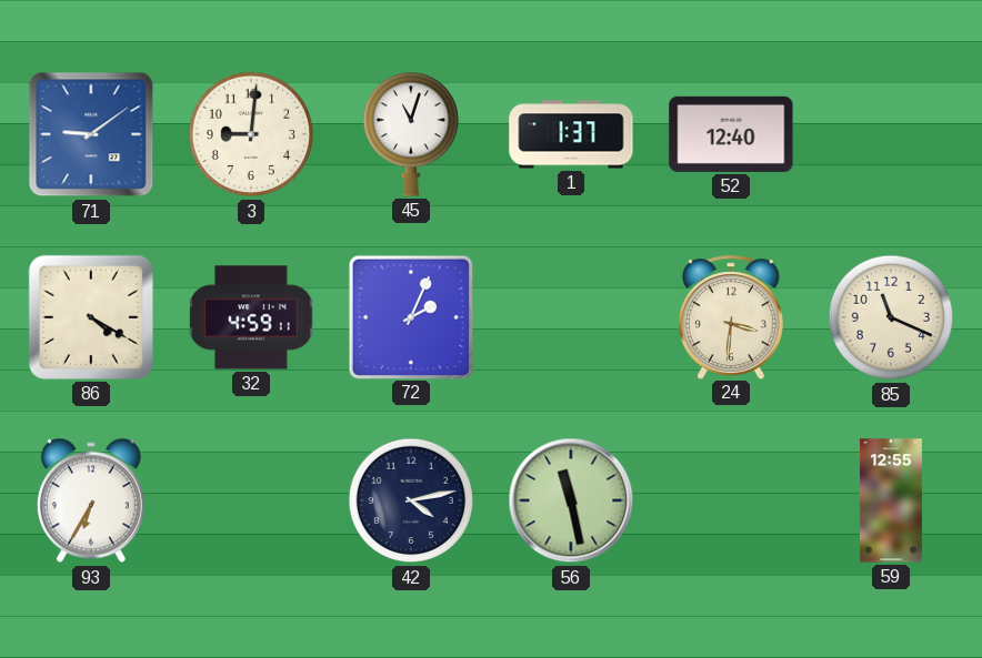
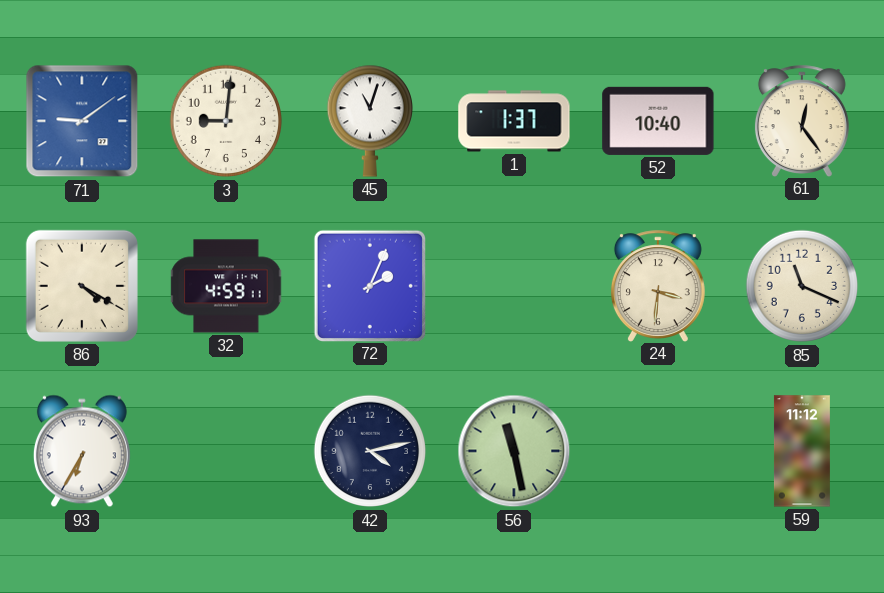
52: 12:40 -> 10:40 (658, 121)
61: none -> 12:24 (802, 121)
59: 12:55 -> 11:12 (802, 451)
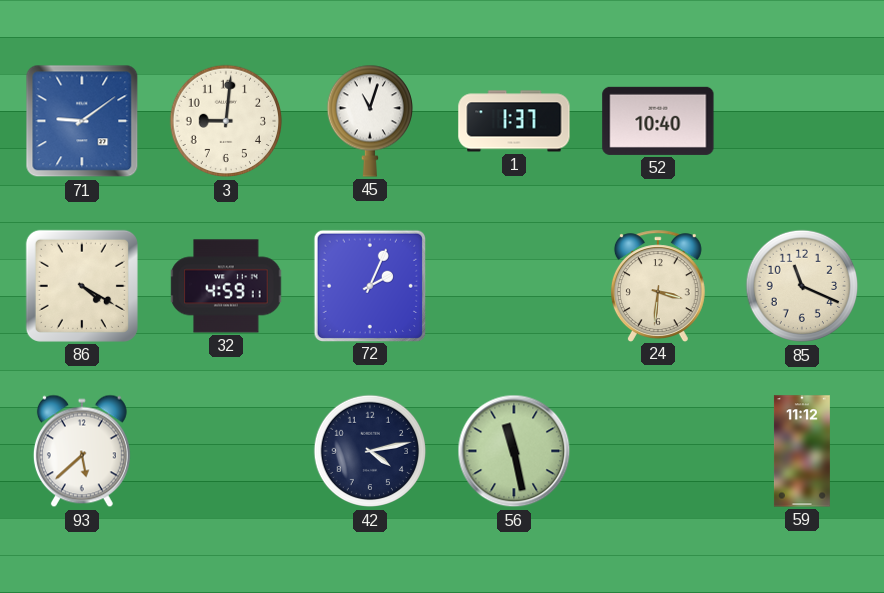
61: 12:24 -> none (802, 121)
93: 6:35 -> 5:38 (82, 451)
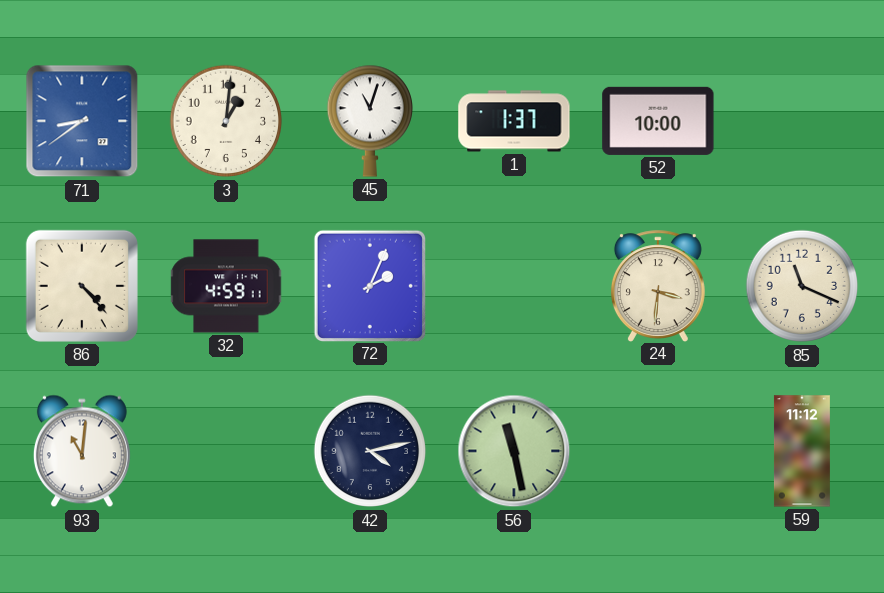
71: 9:09 -> 8:39 (82, 121)
3: 9:01 -> 1:01 (226, 121)
52: 10:40 -> 10:00 (658, 121)
86: 4:20 -> 4:23 (82, 286)
93: 5:38 -> 11:01 (82, 451)
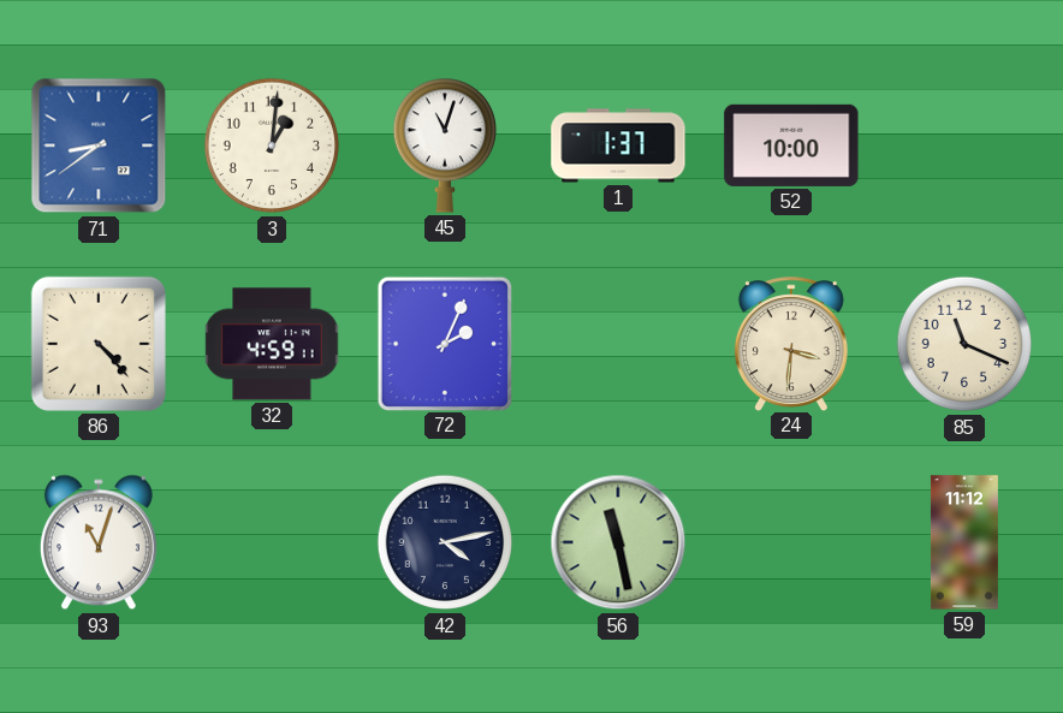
93: 11:01 -> 11:03 (99, 542)
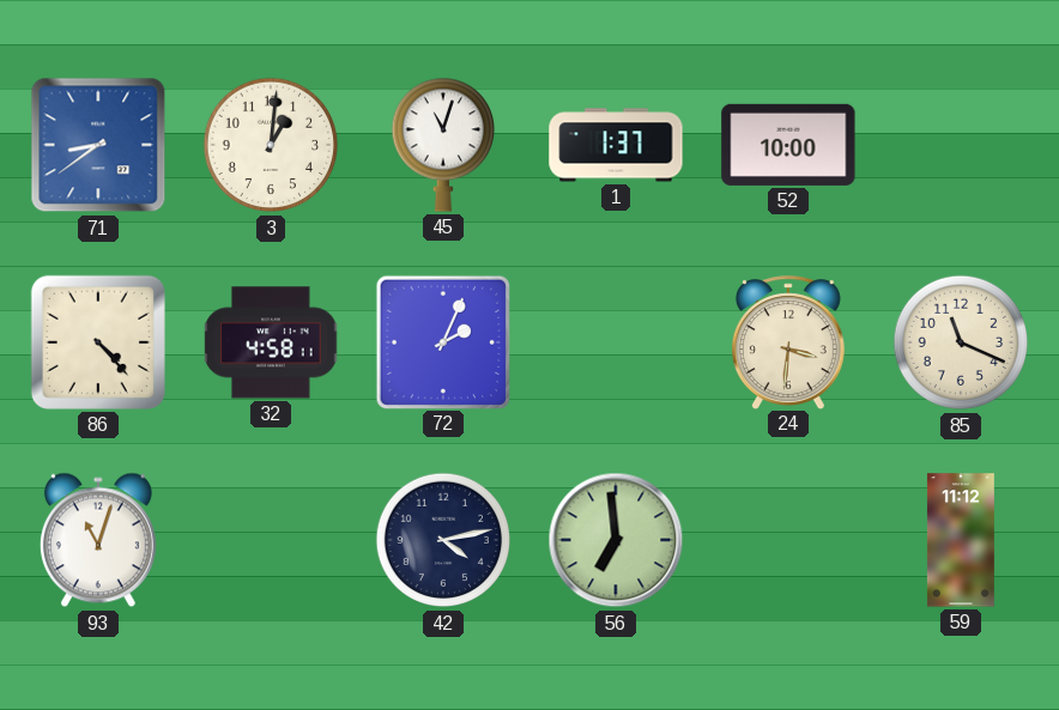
32: 4:59 -> 4:58 (271, 342)
56: 11:28 -> 6:59 (616, 540)
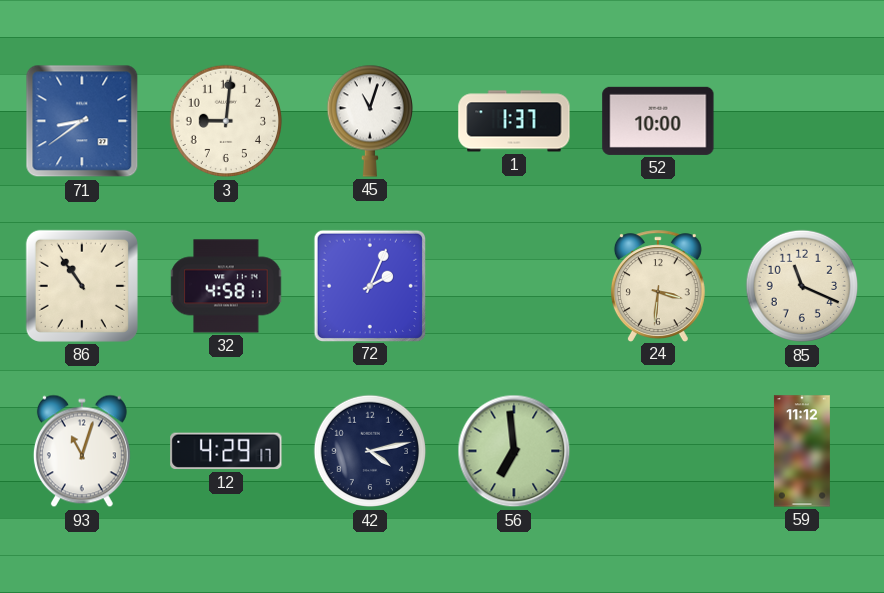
3: 1:01 -> 9:01 (226, 121)
86: 4:23 -> 10:54 (82, 286)
12: none -> 4:29 (226, 451)
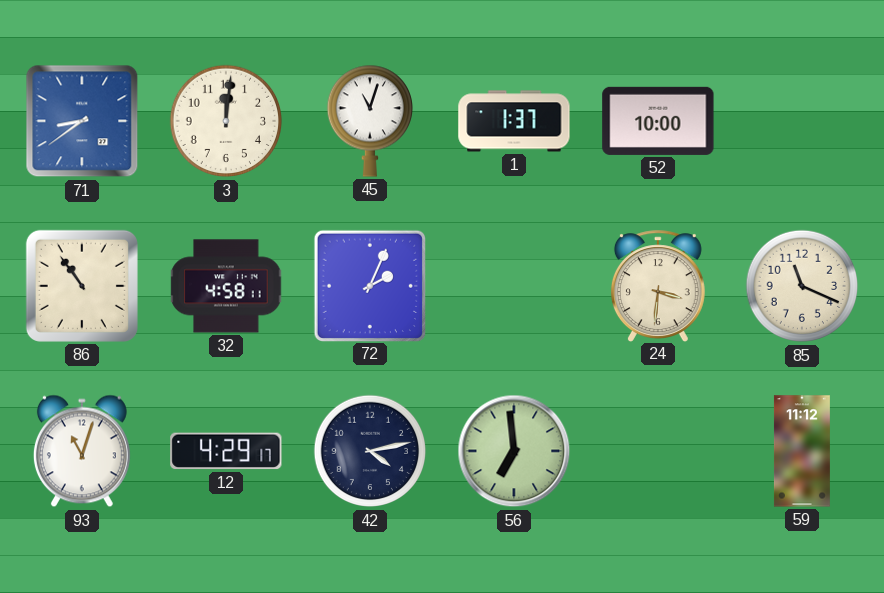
3: 9:01 -> 12:01 (226, 121)
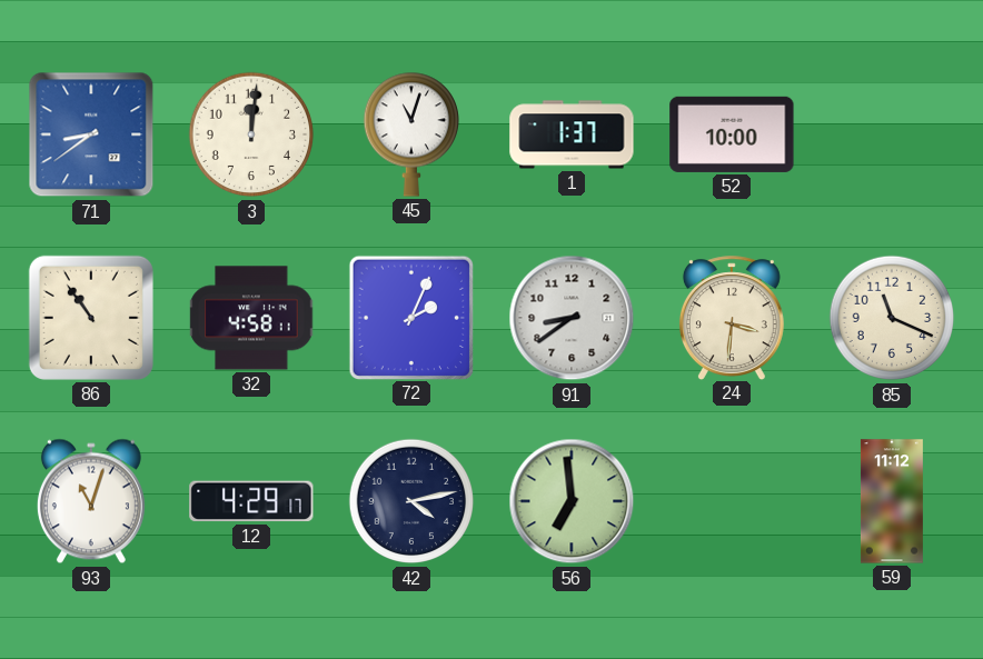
91: none -> 8:39 (572, 318)
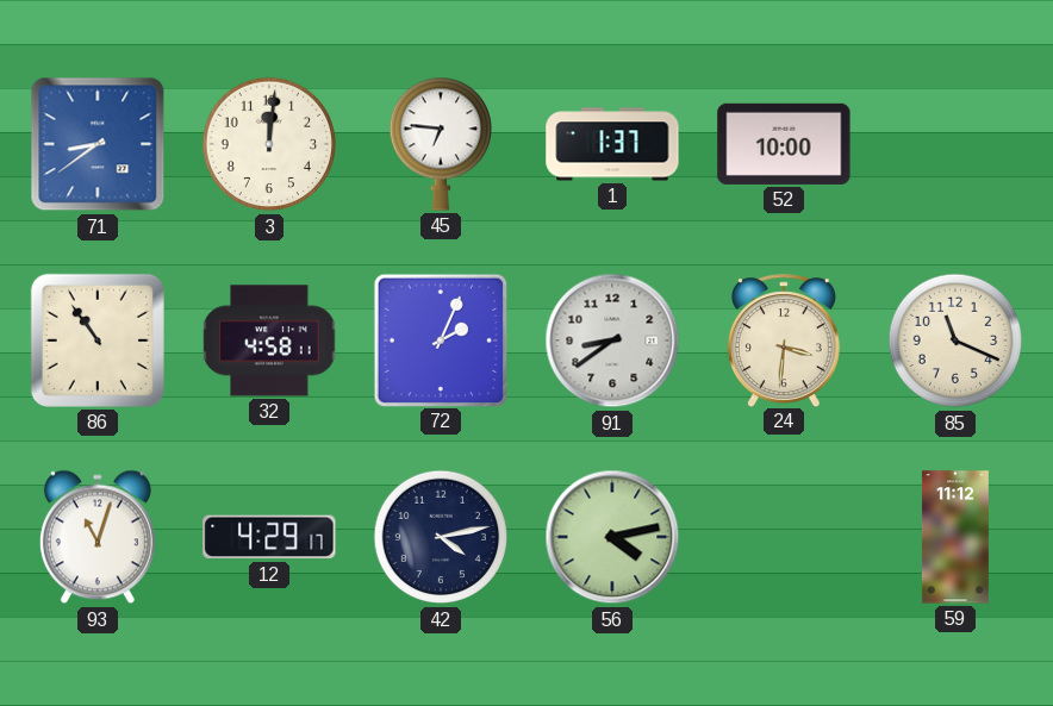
45: 11:03 -> 6:46 (440, 144)
56: 6:59 -> 4:13 (612, 537)
